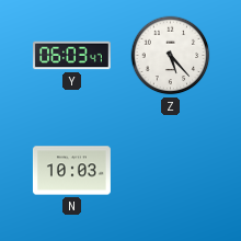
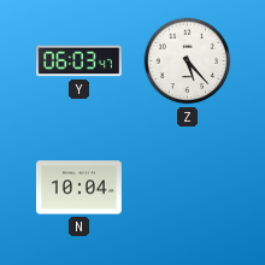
N: 10:03 -> 10:04 (78, 188)
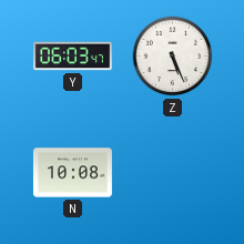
Z: 5:23 -> 5:26 (173, 57)
N: 10:04 -> 10:08 (72, 173)
